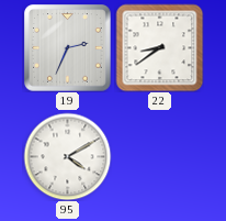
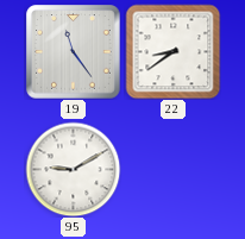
19: 2:34 -> 11:24 (74, 52)
95: 4:10 -> 9:10 (73, 169)
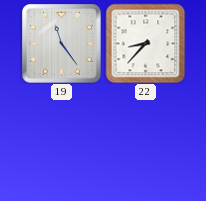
22: 8:39 -> 8:37 (145, 43)
95: 9:10 -> none (73, 169)
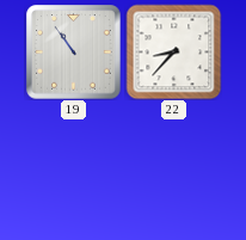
19: 11:24 -> 10:54 (74, 53)
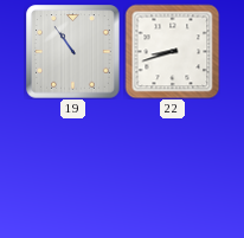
22: 8:37 -> 8:42 (172, 51)
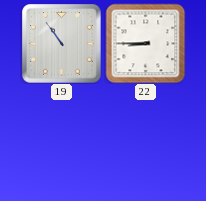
22: 8:42 -> 8:45 (145, 43)
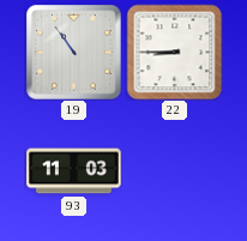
93: none -> 11:03 (74, 171)
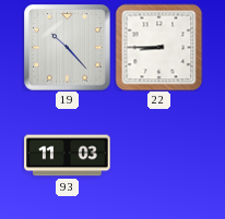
19: 10:54 -> 10:23 (68, 48)
